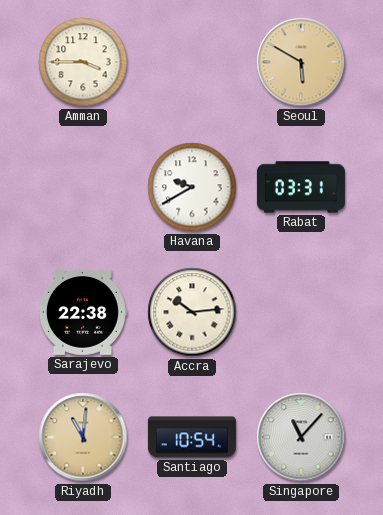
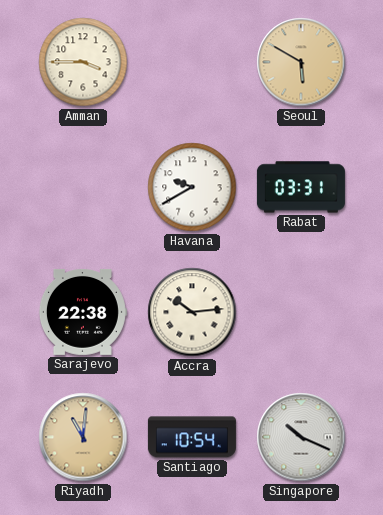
Singapore: 11:07 -> 10:19 (301, 437)
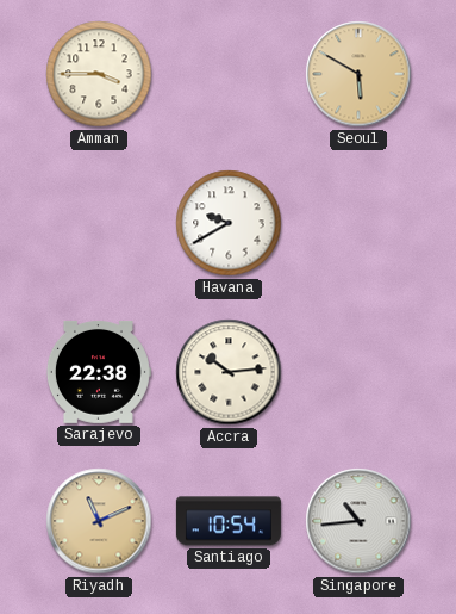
Rabat: 03:31 -> none (301, 187)
Riyadh: 11:01 -> 11:11 (99, 521)
Singapore: 10:19 -> 10:44 (358, 521)
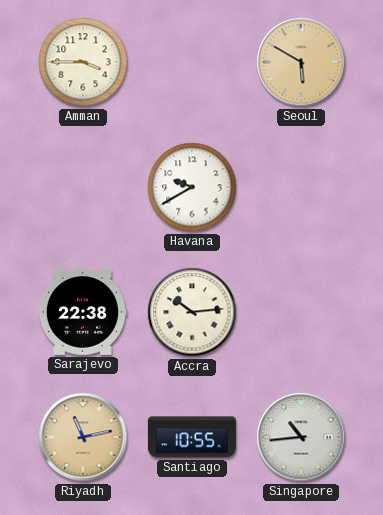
Riyadh: 11:11 -> 11:13 (83, 437)
Santiago: 10:54 -> 10:55 (192, 437)
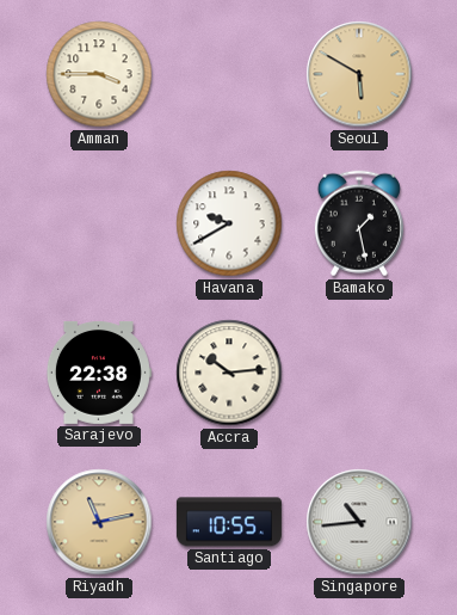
Bamako: none -> 1:28 (359, 223)
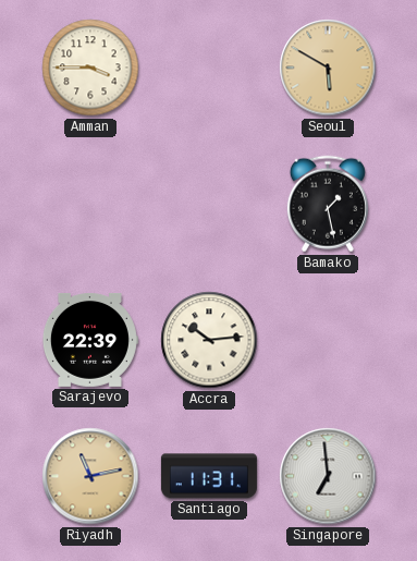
Havana: 9:40 -> none (229, 223)
Sarajevo: 22:38 -> 22:39 (89, 340)
Santiago: 10:55 -> 11:31 (209, 476)
Singapore: 10:44 -> 6:59 (328, 476)
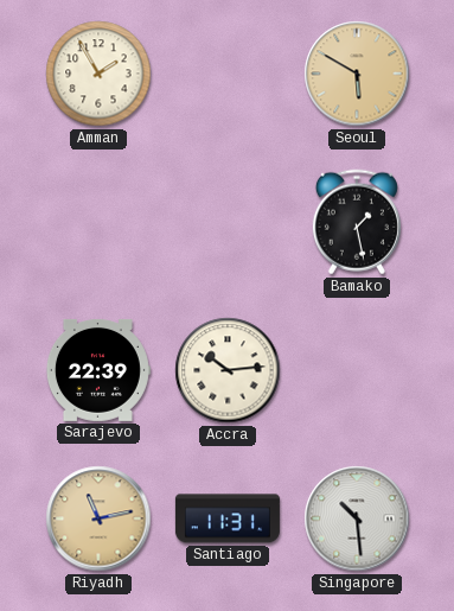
Amman: 3:45 -> 1:55 (98, 74)
Singapore: 6:59 -> 10:29 (357, 518)
